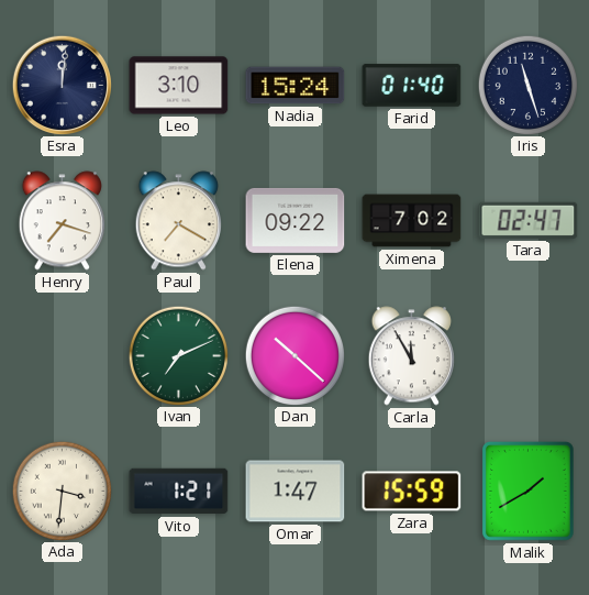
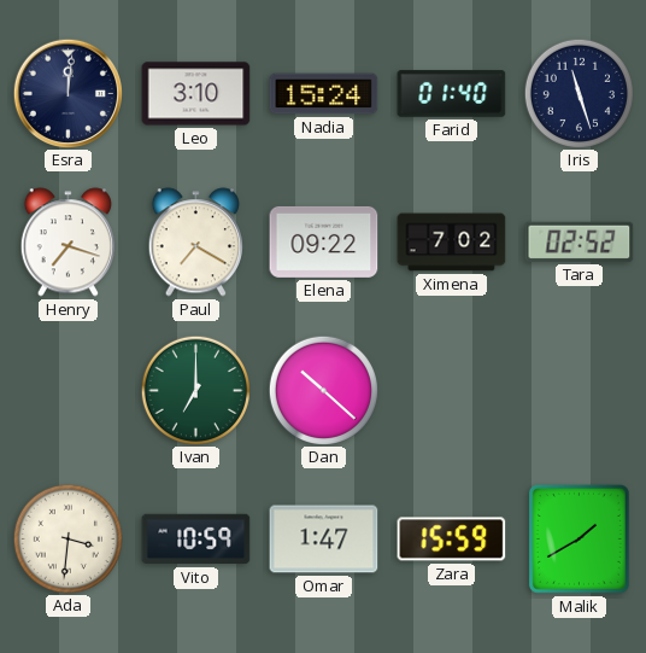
Tara: 02:47 -> 02:52 (580, 241)
Ivan: 7:11 -> 7:00 (195, 390)
Carla: 11:55 -> none (411, 356)
Vito: 1:21 -> 10:59 (196, 540)
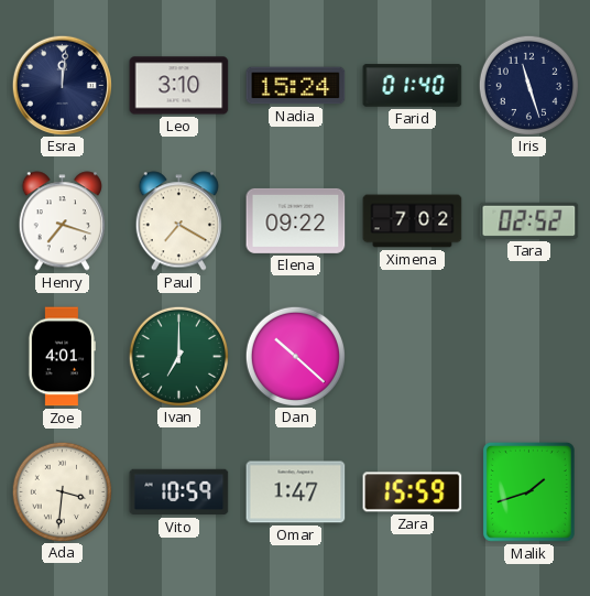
Zoe: none -> 4:01 (62, 357)
Malik: 1:40 -> 1:42 (528, 491)
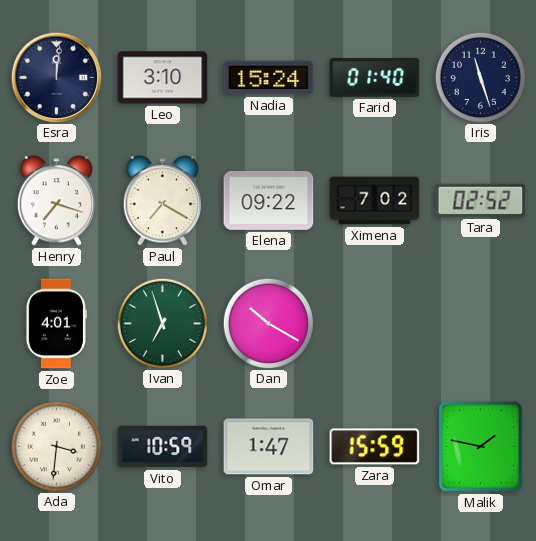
Ivan: 7:00 -> 6:57 (162, 323)
Dan: 10:22 -> 10:20 (268, 323)
Malik: 1:42 -> 1:47 (480, 446)
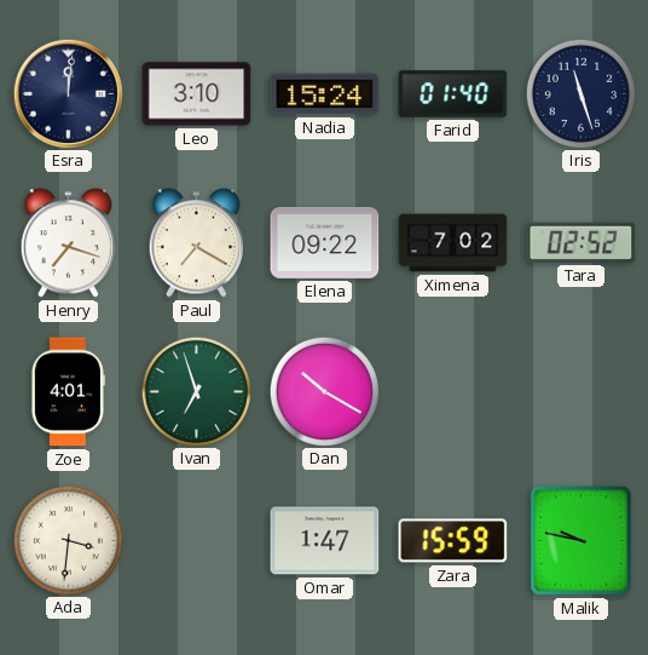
Vito: 10:59 -> none (163, 447)
Malik: 1:47 -> 9:47 (580, 540)
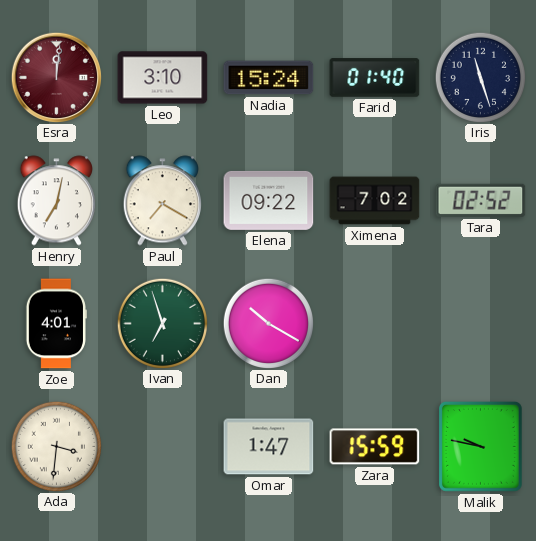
Esra dial: navy -> burgundy (56, 77)
Henry: 7:18 -> 7:02 (56, 201)
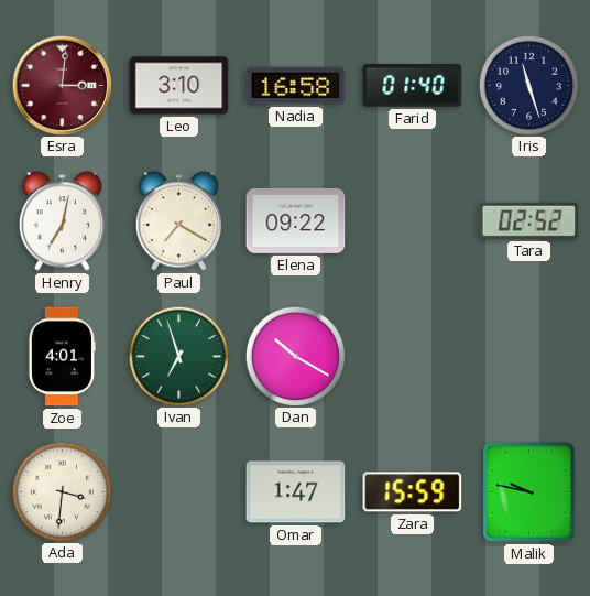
Esra: 12:01 -> 3:01 (62, 85)
Nadia: 15:24 -> 16:58 (296, 86)
Ximena: 7:02 -> none (375, 201)
